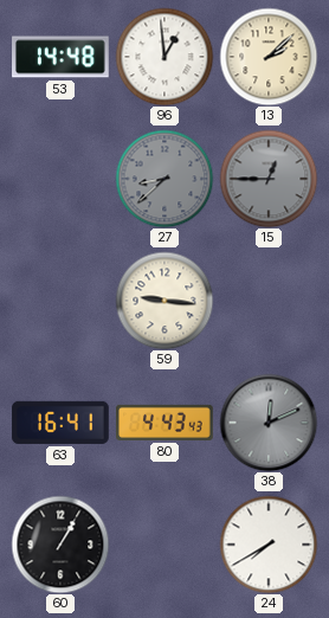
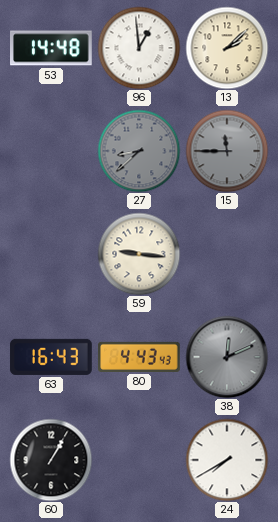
15: 12:45 -> 11:45 (227, 151)
63: 16:41 -> 16:43 (51, 357)
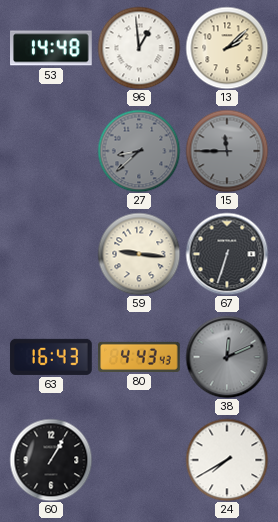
67: none -> 6:33 (227, 254)
